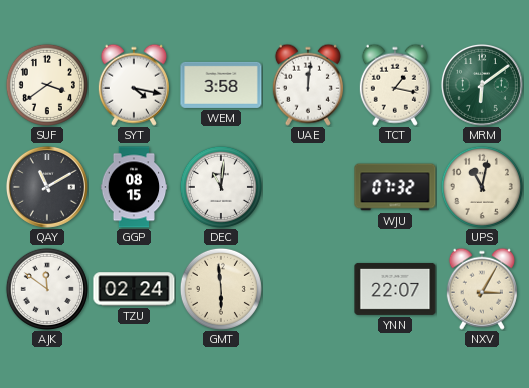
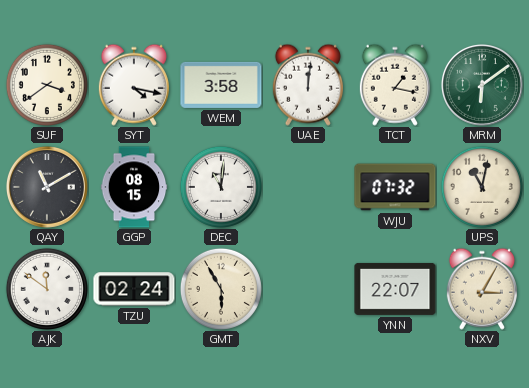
GMT: 5:59 -> 5:55 (221, 289)
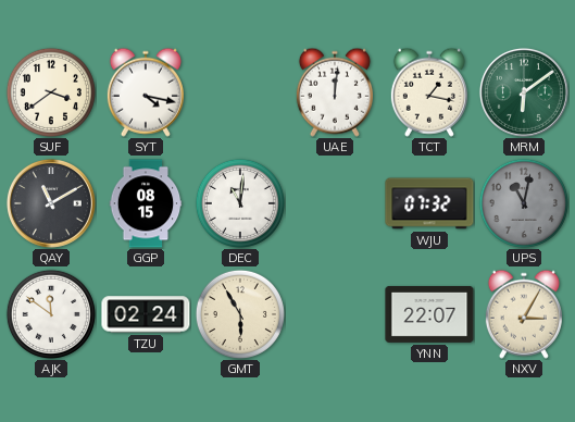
WEM: 3:58 -> none (221, 85)
UPS dial: cream -> grey (524, 203)
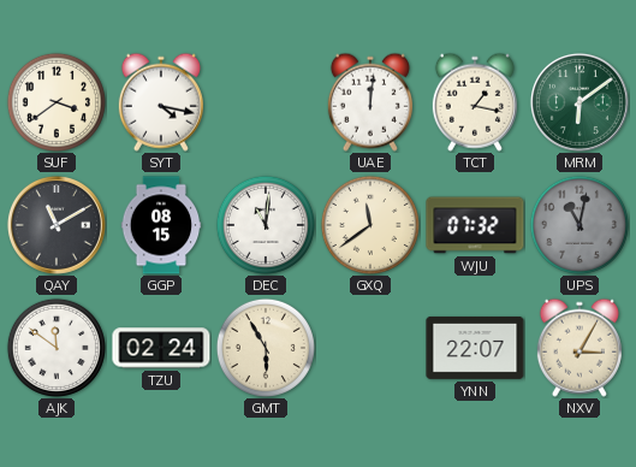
GXQ: none -> 11:39 (370, 225)
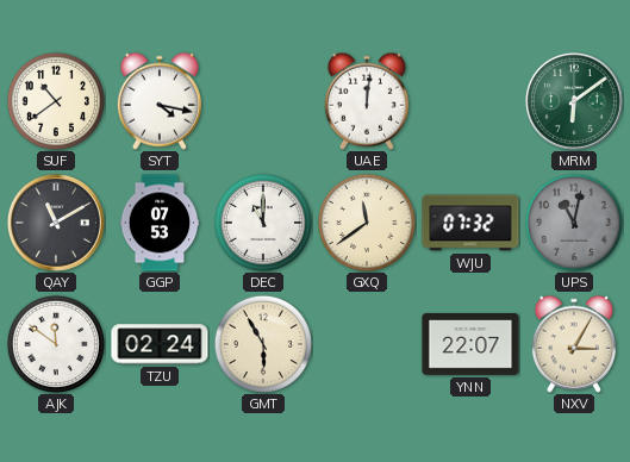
SUF: 3:39 -> 10:39 (56, 101)
TCT: 1:17 -> none (475, 102)
GGP: 08:15 -> 07:53 (160, 223)
DEC: 11:01 -> 11:00 (263, 223)
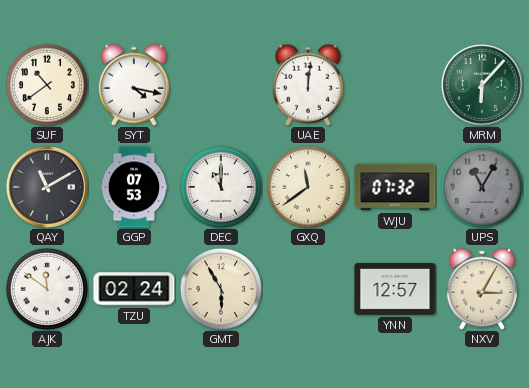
MRM: 6:09 -> 6:07 (482, 85)
UPS: 11:02 -> 11:05 (482, 187)
YNN: 22:07 -> 12:57 (395, 289)
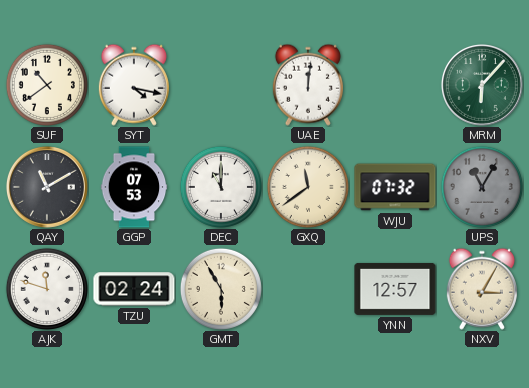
AJK: 11:51 -> 11:48 (47, 289)
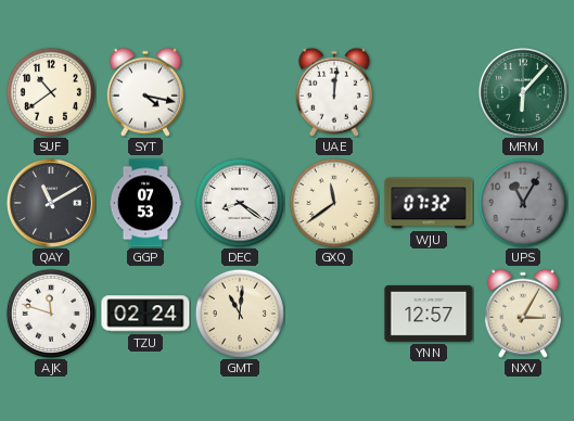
DEC: 11:00 -> 8:21 (240, 203)
GMT: 5:55 -> 11:01 (240, 314)
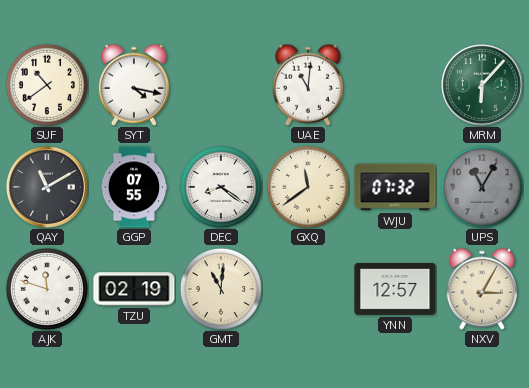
UAE: 12:01 -> 11:01 (308, 85)
GGP: 07:53 -> 07:55 (134, 187)
TZU: 02:24 -> 02:19 (134, 289)
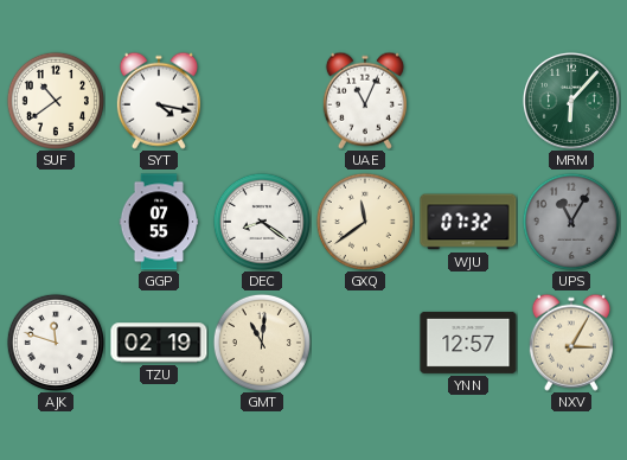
UAE: 11:01 -> 11:04 (365, 101)
QAY: 11:10 -> none (47, 187)
